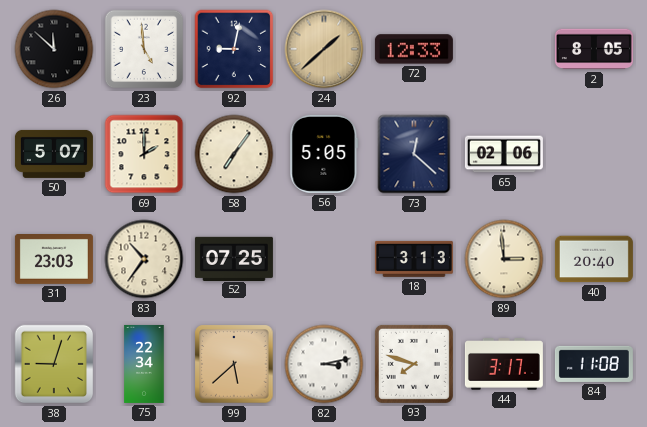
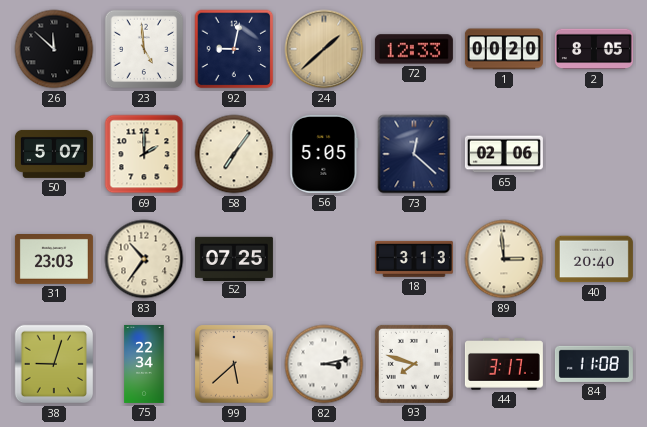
1: none -> 00:20 (504, 49)
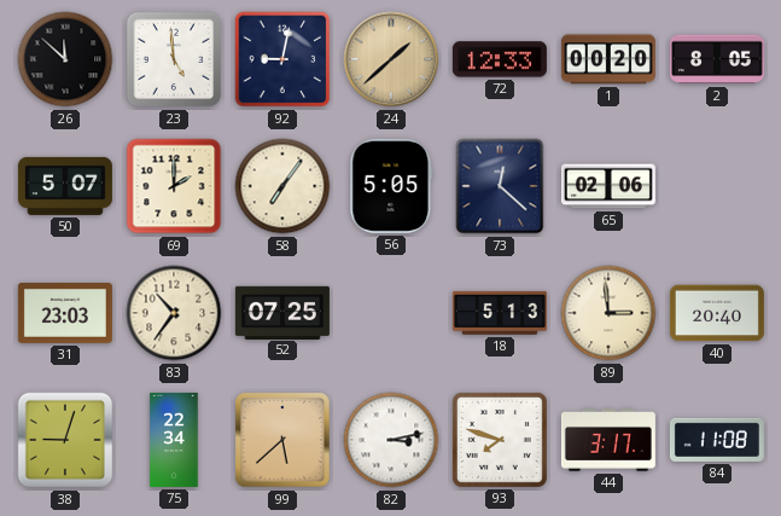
18: 3:13 -> 5:13 (500, 313)
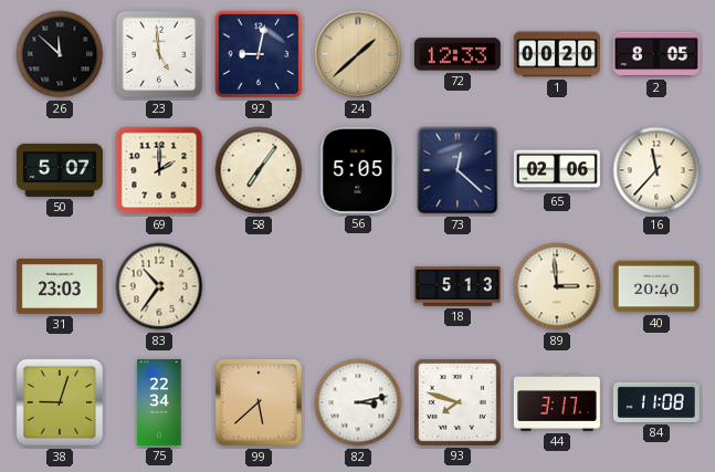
16: none -> 11:37 (656, 170)
52: 07:25 -> none (282, 312)
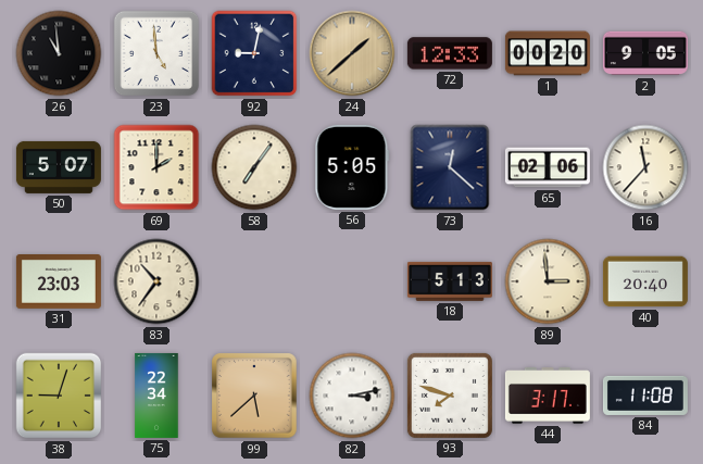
26: 11:52 -> 10:59 (59, 53)
2: 8:05 -> 9:05 (645, 53)
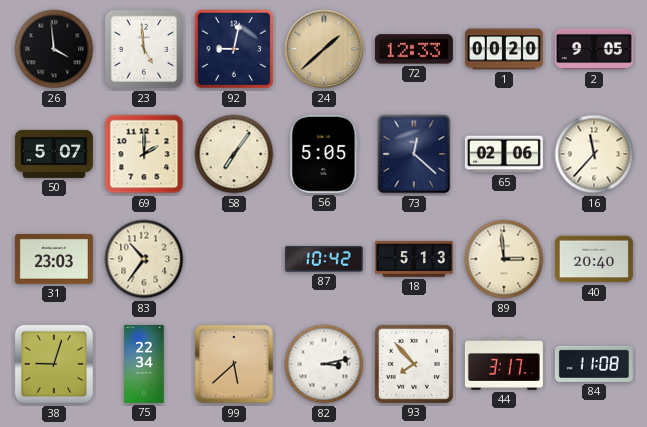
26: 10:59 -> 3:59 (54, 49)
87: none -> 10:42 (324, 259)
93: 7:48 -> 7:53 (414, 364)
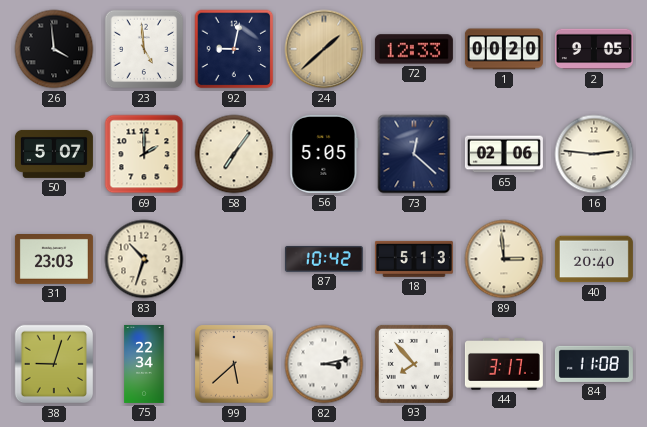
16: 11:37 -> 2:46 (594, 154)
83: 10:36 -> 10:33 (144, 259)
